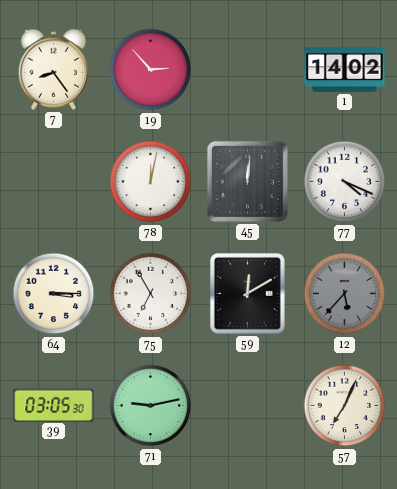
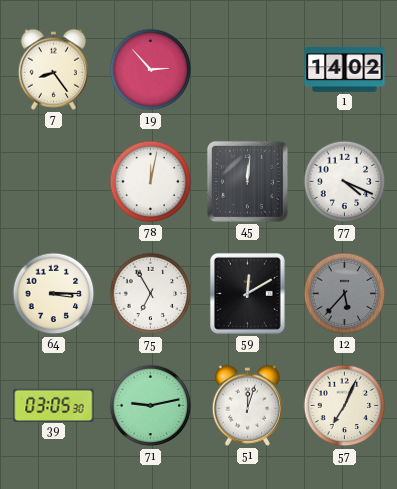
51: none -> 12:03 (247, 405)
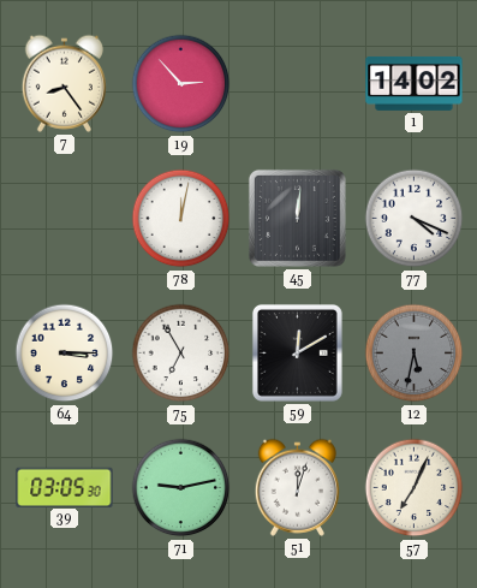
12: 5:37 -> 5:32 (415, 354)
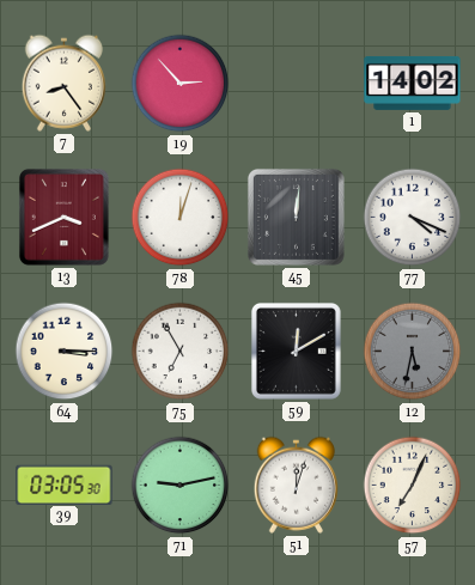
13: none -> 3:41 (63, 217)
78: 12:02 -> 12:03 (181, 218)
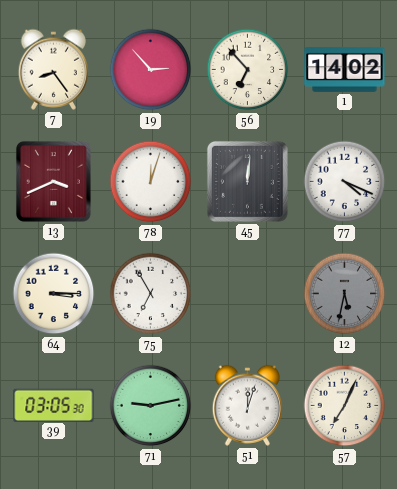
56: none -> 6:53 (248, 70)
59: 12:10 -> none (296, 351)
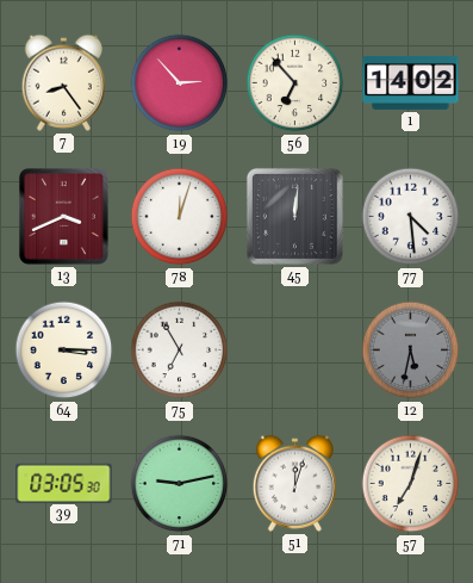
77: 4:19 -> 4:29 (411, 217)
57: 7:04 -> 7:03 (411, 484)
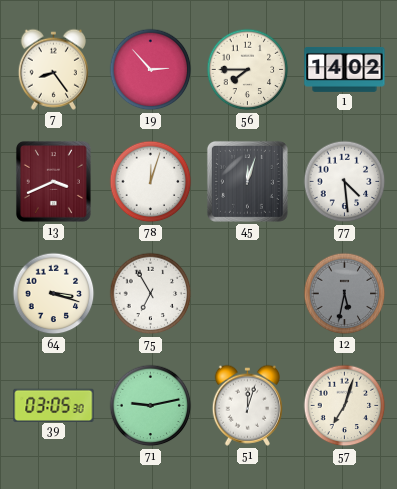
56: 6:53 -> 7:45 (248, 70)
45: 12:01 -> 12:03 (247, 181)
64: 3:15 -> 3:18 (54, 294)
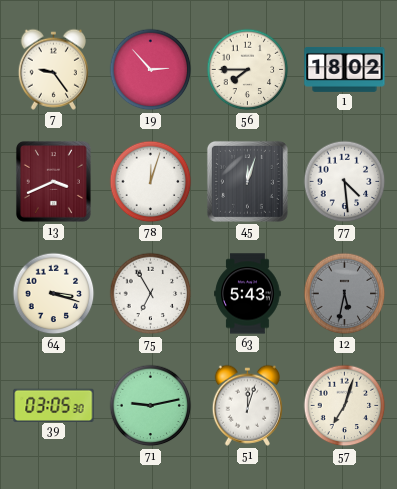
7: 8:24 -> 9:24 (53, 69)
1: 14:02 -> 18:02 (345, 69)
63: none -> 5:43 (248, 294)
